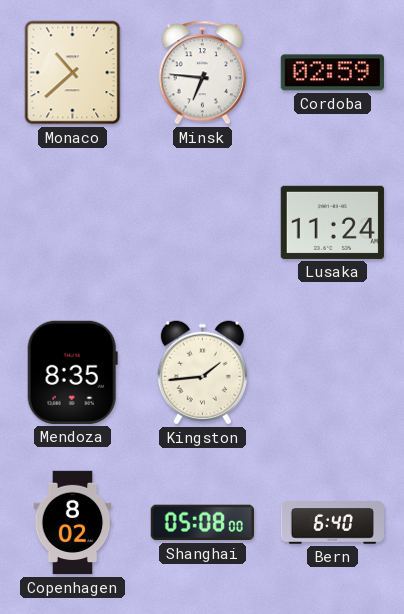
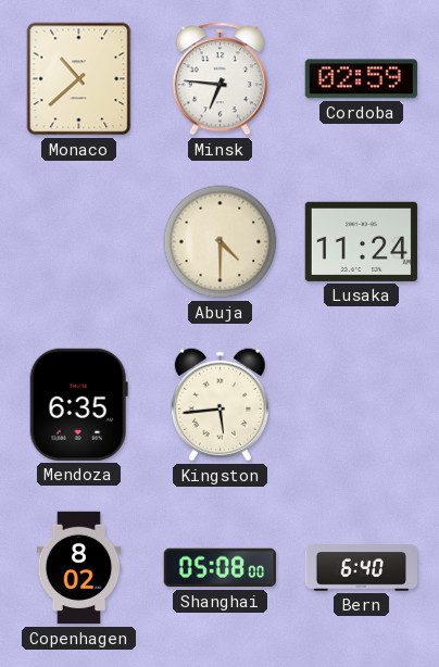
Abuja: none -> 4:30 (221, 242)
Mendoza: 8:35 -> 6:35 (78, 404)
Kingston: 1:44 -> 5:44 (220, 405)
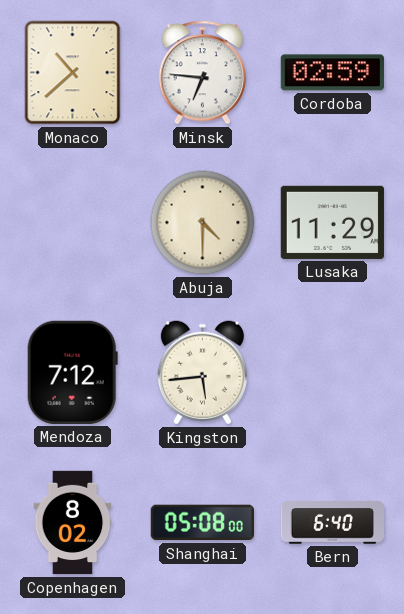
Lusaka: 11:24 -> 11:29 (332, 222)
Mendoza: 6:35 -> 7:12 (72, 372)
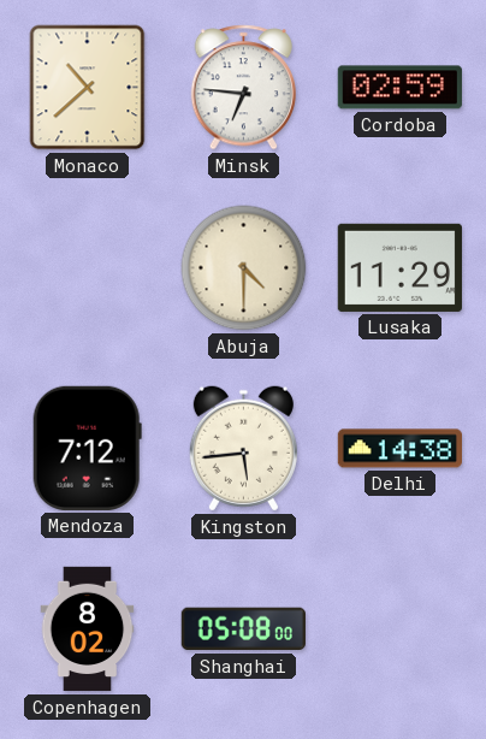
Delhi: none -> 14:38 (399, 449)
Bern: 6:40 -> none (332, 523)
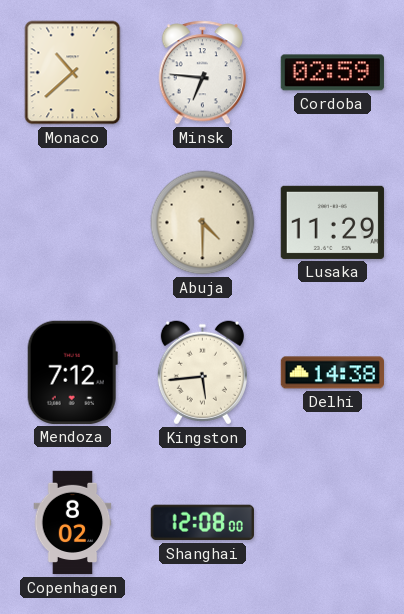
Shanghai: 05:08 -> 12:08 (202, 523)
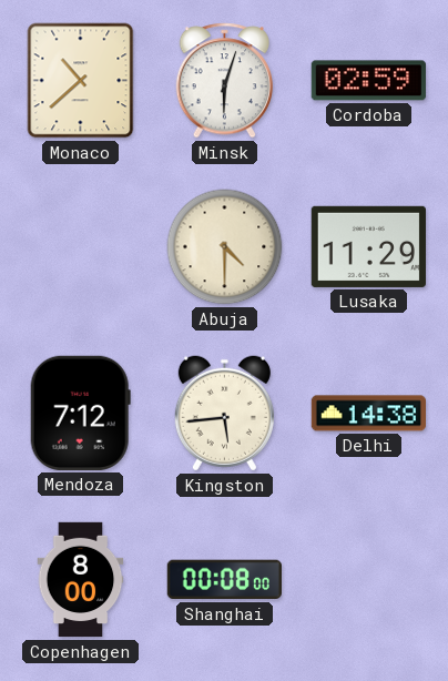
Minsk: 6:46 -> 6:03 (225, 81)
Copenhagen: 8:02 -> 8:00 (81, 580)
Shanghai: 12:08 -> 00:08 (224, 580)
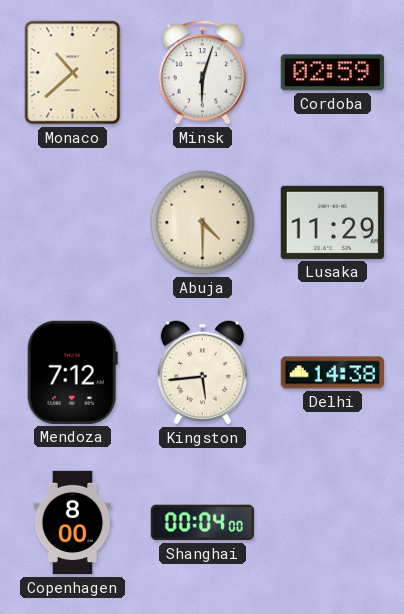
Shanghai: 00:08 -> 00:04 (202, 523)
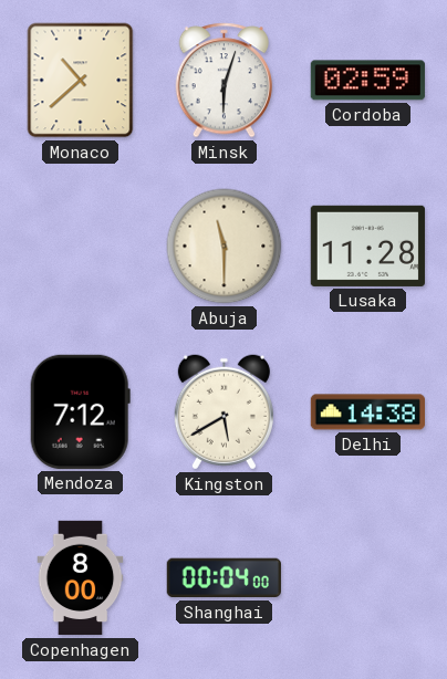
Abuja: 4:30 -> 11:30 (225, 247)
Lusaka: 11:29 -> 11:28 (367, 246)
Kingston: 5:44 -> 5:40 (224, 412)
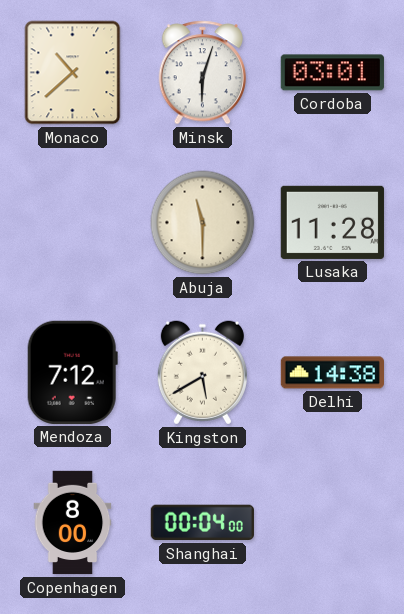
Cordoba: 02:59 -> 03:01 (332, 73)
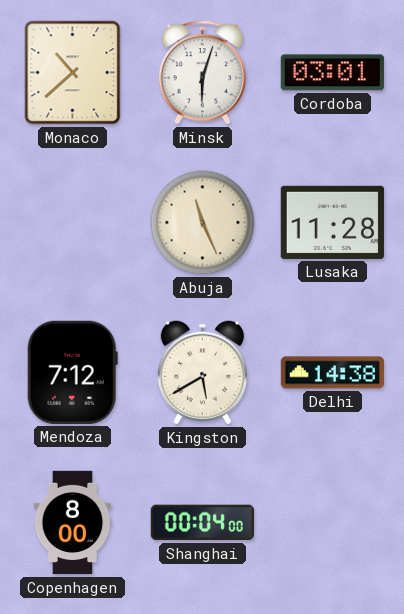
Abuja: 11:30 -> 11:26 (203, 223)
